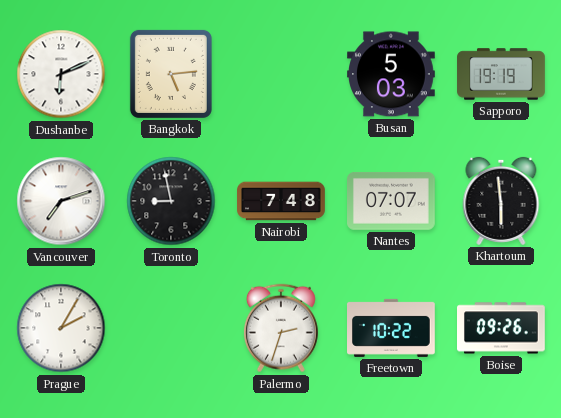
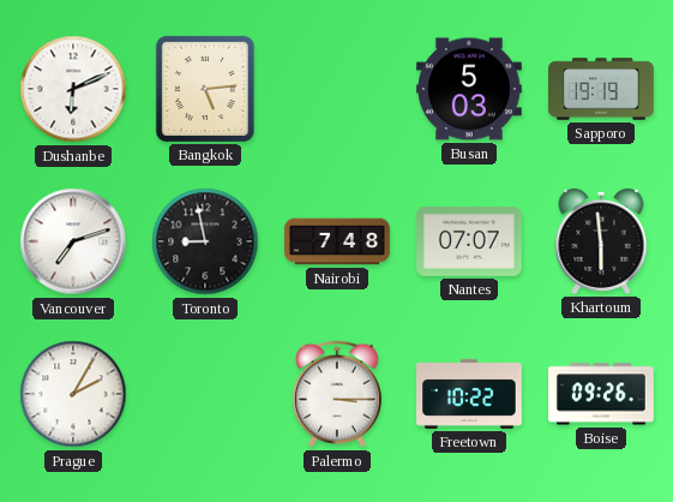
Palermo: 2:33 -> 3:15 (337, 394)
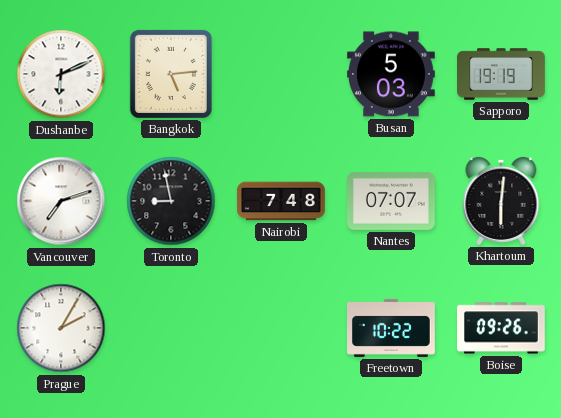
Khartoum: 5:59 -> 6:01 (501, 201)
Palermo: 3:15 -> none (337, 394)
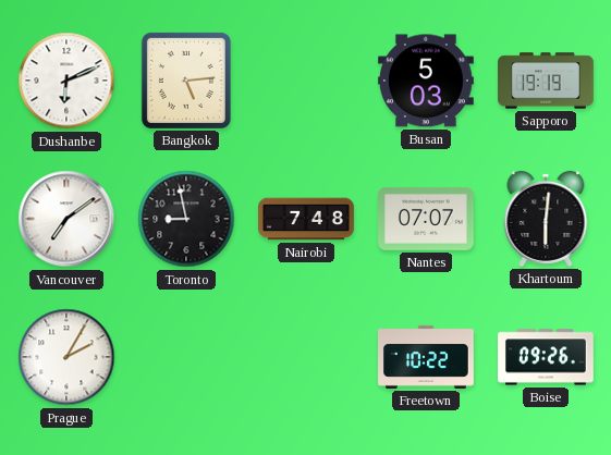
Vancouver: 7:12 -> 7:09 (66, 219)
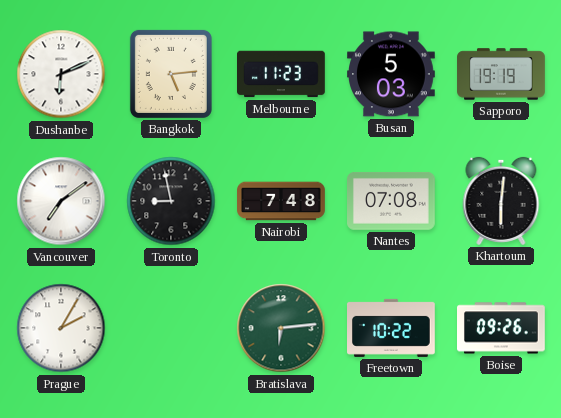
Melbourne: none -> 11:23 (282, 74)
Nantes: 07:07 -> 07:08 (392, 202)
Bratislava: none -> 6:14 (281, 328)
